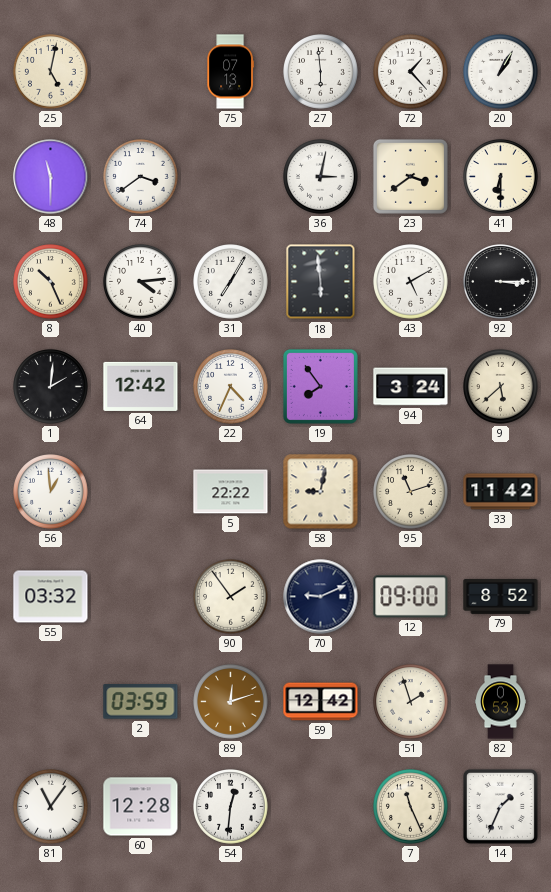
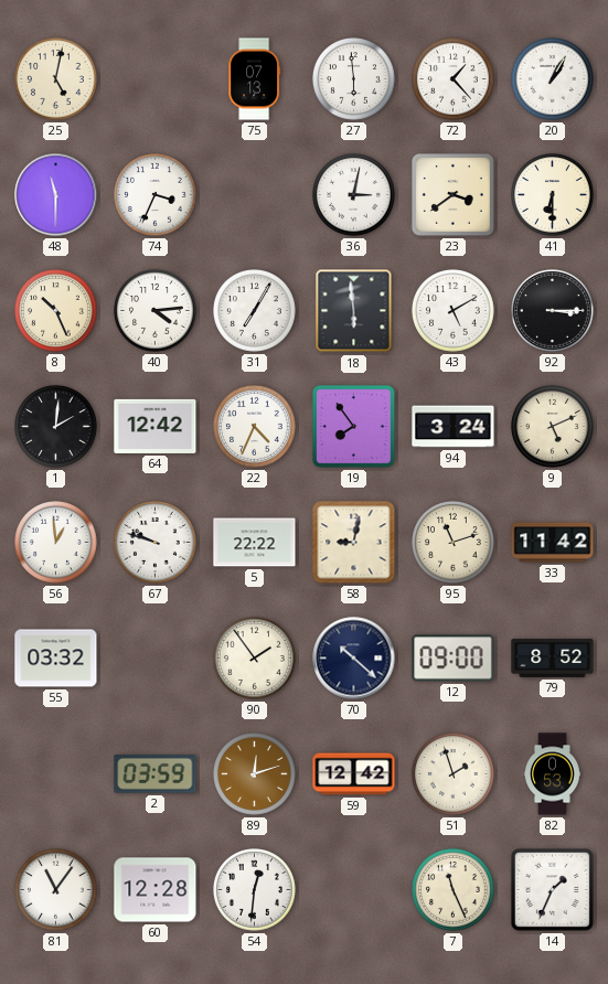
74: 3:39 -> 3:34 (156, 195)
9: 5:38 -> 5:11 (553, 427)
67: none -> 9:48 (156, 543)
70: 9:11 -> 10:22 (354, 659)
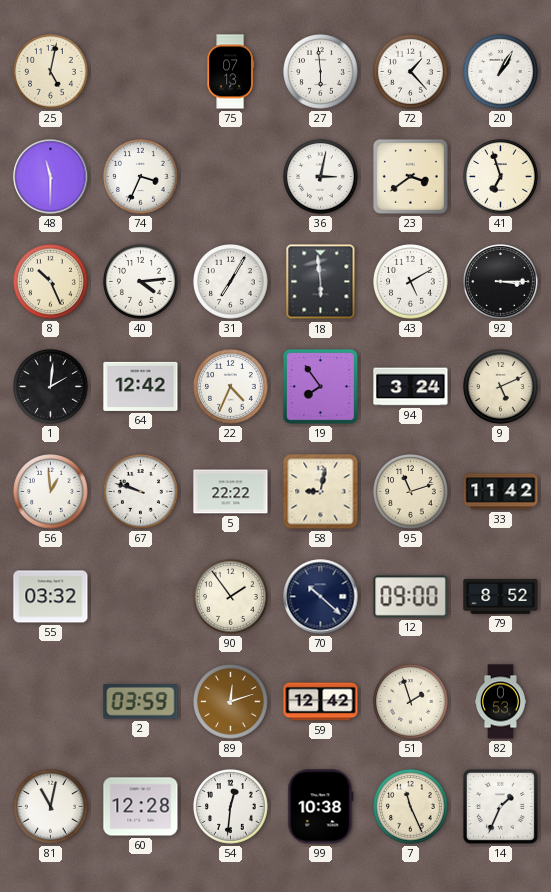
41: 6:30 -> 6:57 (501, 177)
81: 11:06 -> 11:02 (51, 807)
99: none -> 10:38 (321, 807)
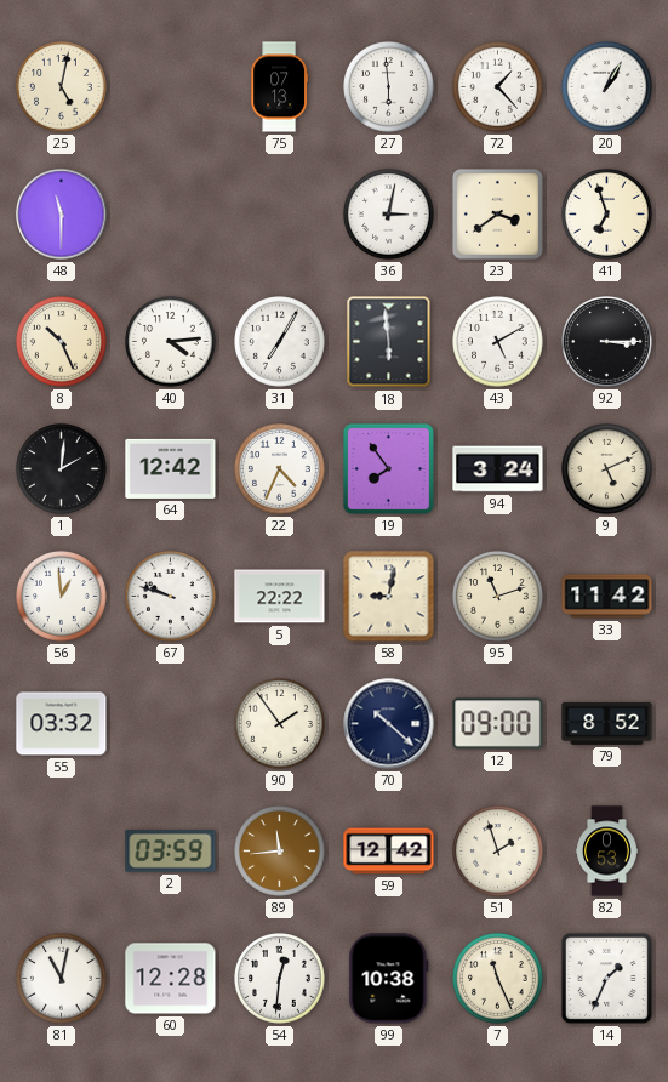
74: 3:34 -> none (141, 177)
89: 12:12 -> 11:44 (280, 852)
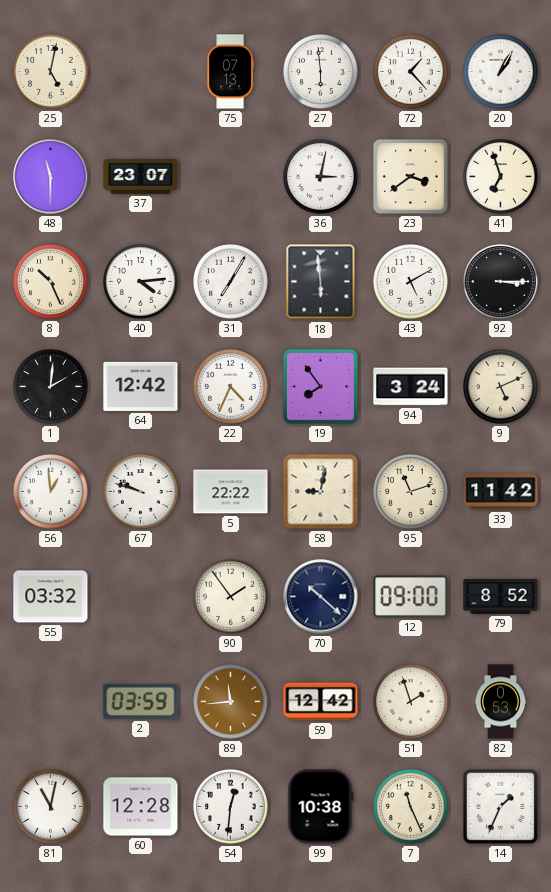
37: none -> 23:07 (141, 176)
